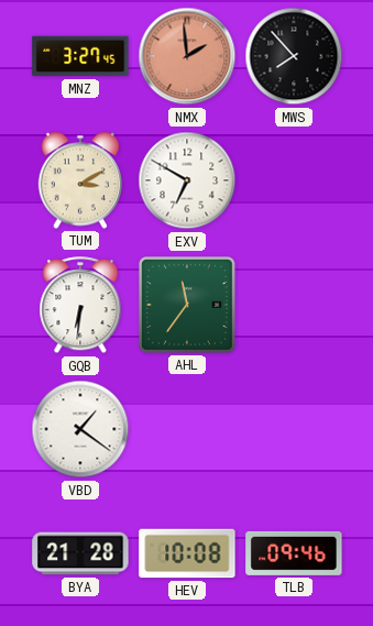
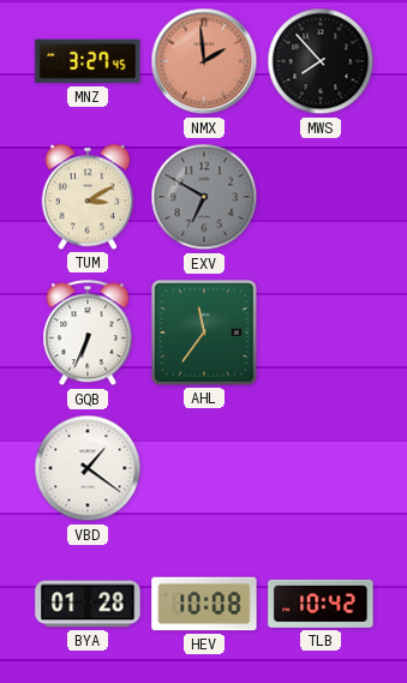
EXV dial: white -> grey (204, 197)
GQB: 6:31 -> 6:34 (88, 334)
BYA: 21:28 -> 01:28 (88, 604)
TLB: 09:46 -> 10:42 (321, 604)
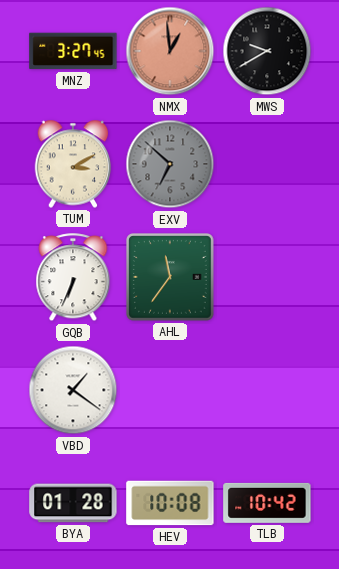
NMX: 1:59 -> 12:59 (170, 51)
MWS: 7:53 -> 9:40 (267, 51)
EXV: 6:50 -> 6:52 (170, 164)
